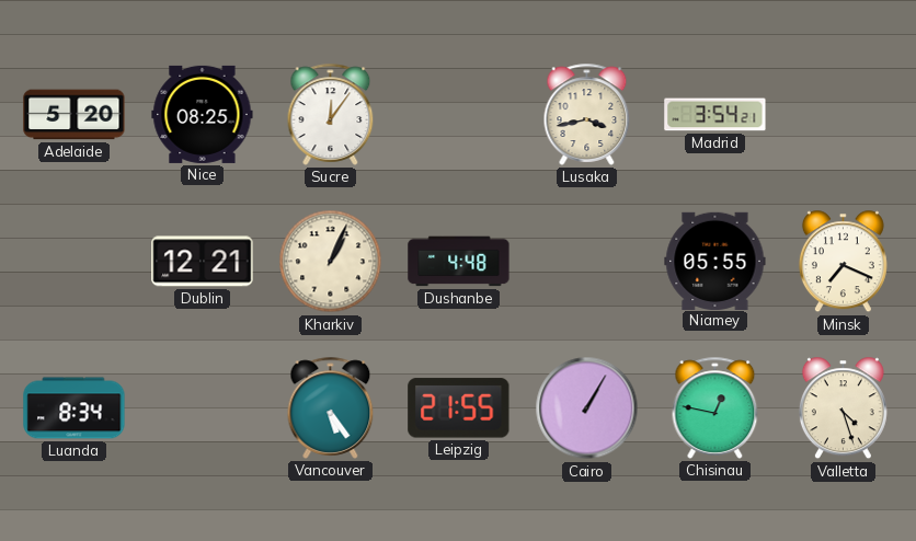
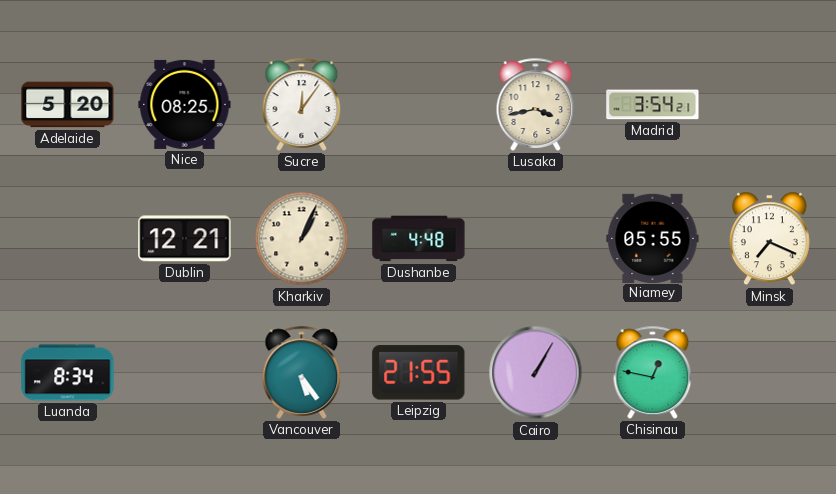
Valletta: 4:27 -> none (843, 408)
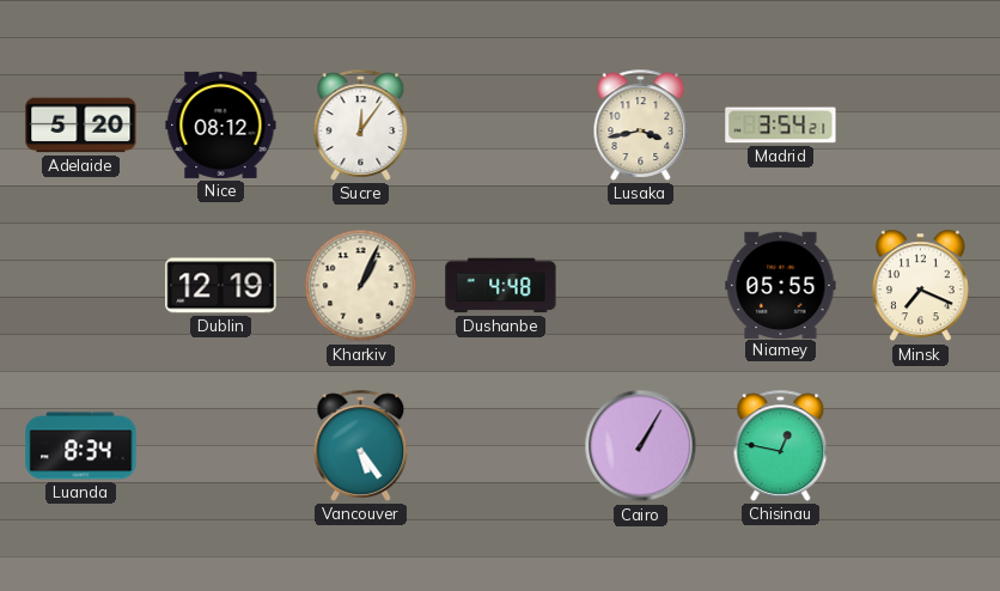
Nice: 08:25 -> 08:12 (221, 124)
Dublin: 12:21 -> 12:19 (221, 286)
Leipzig: 21:55 -> none (419, 373)
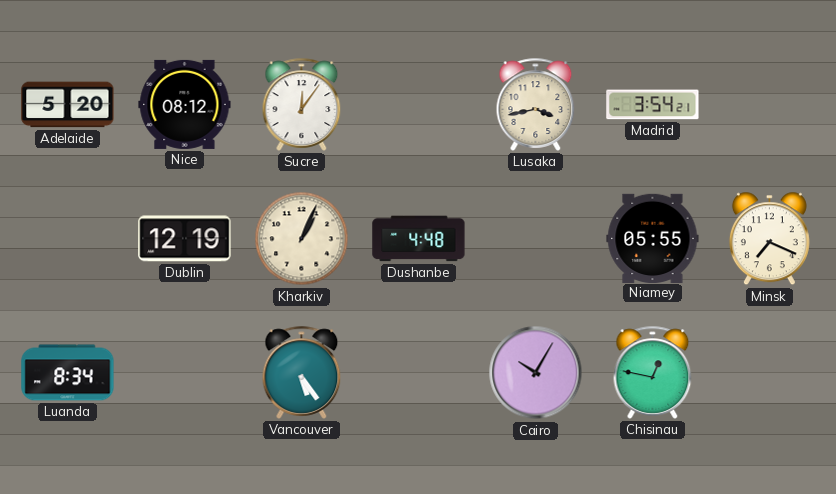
Cairo: 1:05 -> 10:05 (536, 373)
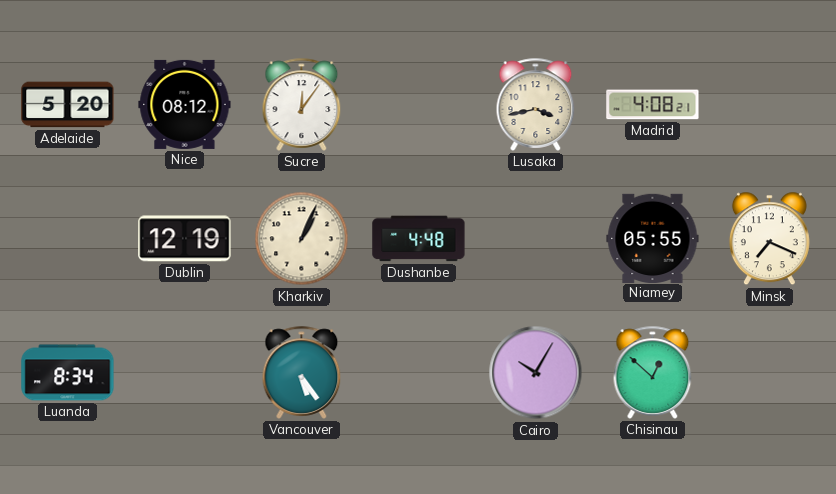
Madrid: 3:54 -> 4:08 (653, 105)
Chisinau: 12:47 -> 12:52 (653, 372)
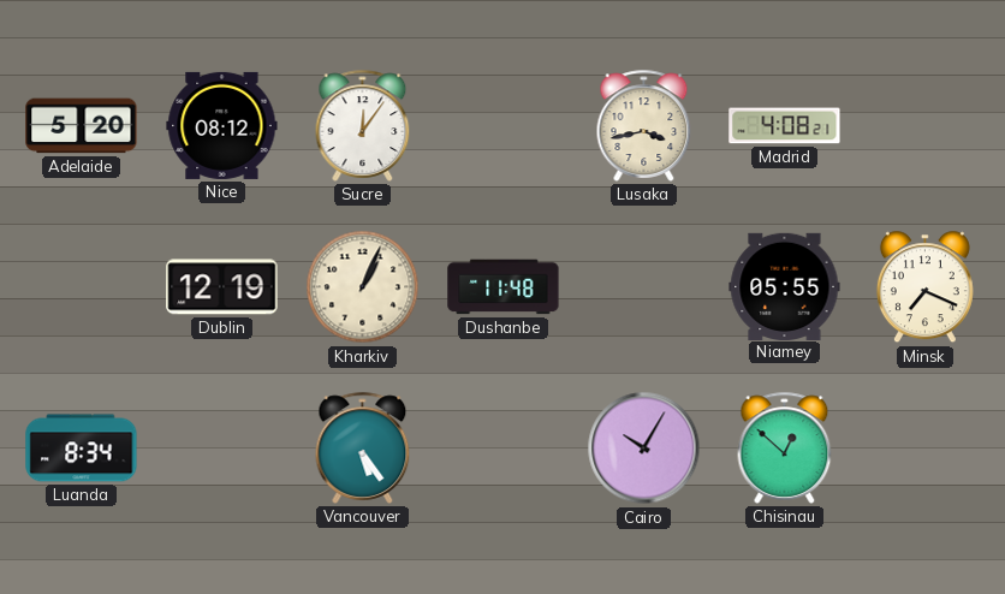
Dushanbe: 4:48 -> 11:48 (504, 287)
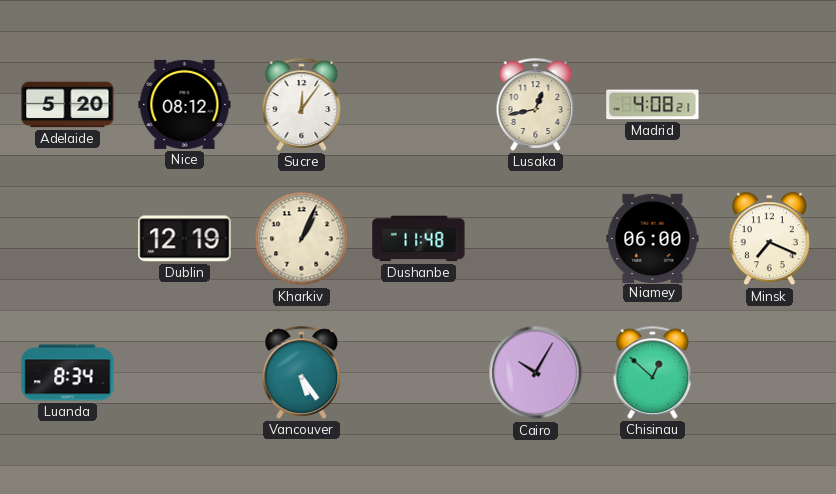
Lusaka: 3:43 -> 12:43 (536, 104)
Niamey: 05:55 -> 06:00 (653, 238)
